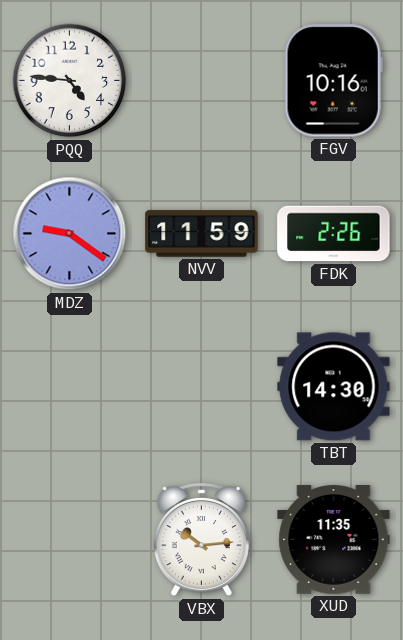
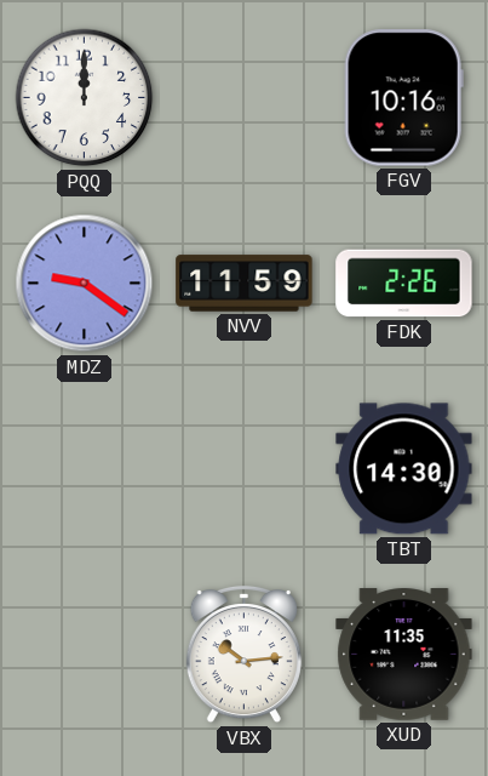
PQQ: 4:46 -> 12:00 (85, 98)
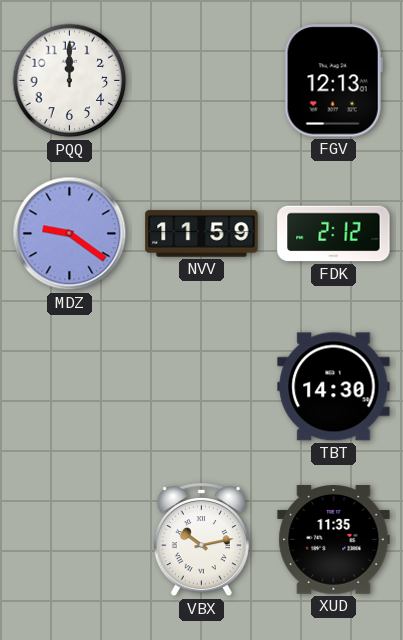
FGV: 10:16 -> 12:13 (333, 81)
FDK: 2:26 -> 2:12 (334, 234)
VBX: 10:14 -> 10:13 (201, 540)
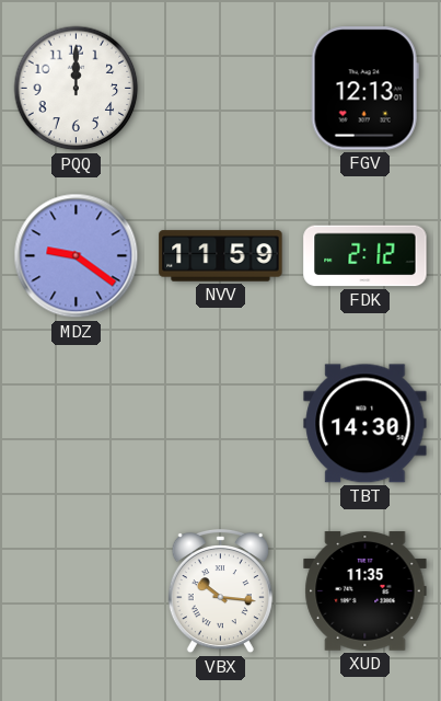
VBX: 10:13 -> 10:16 (220, 591)
